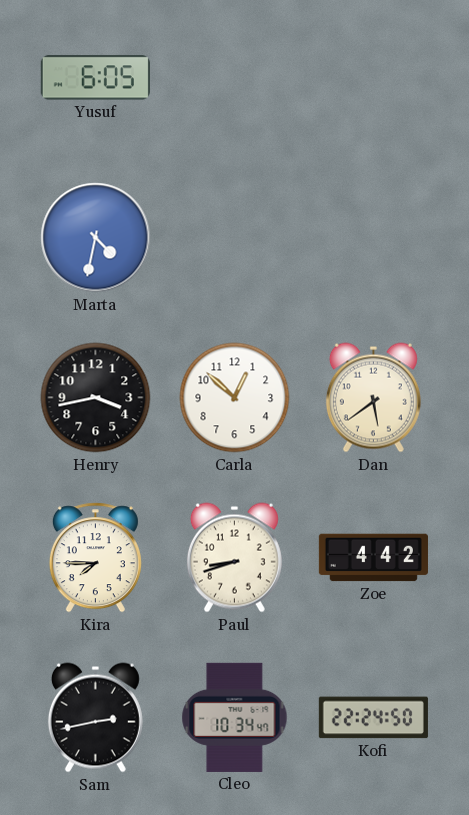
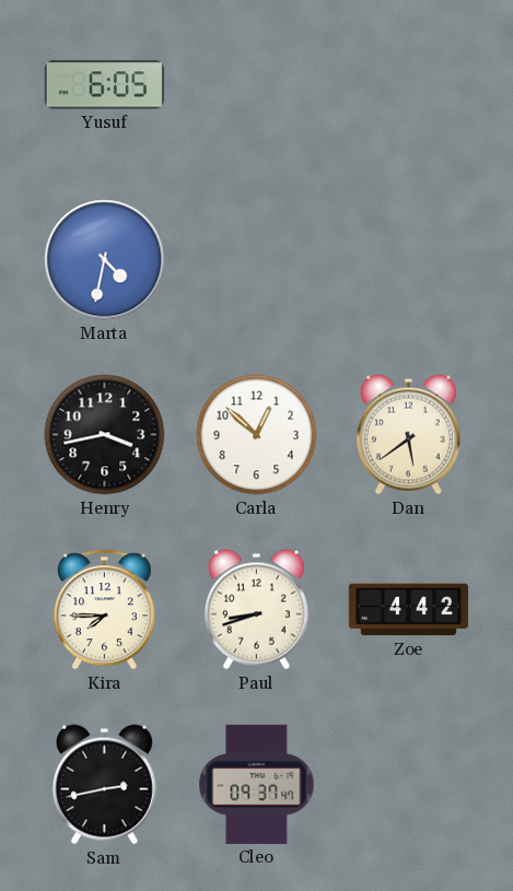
Cleo: 10:34 -> 09:37 (257, 784)
Kofi: 22:24 -> none (373, 718)
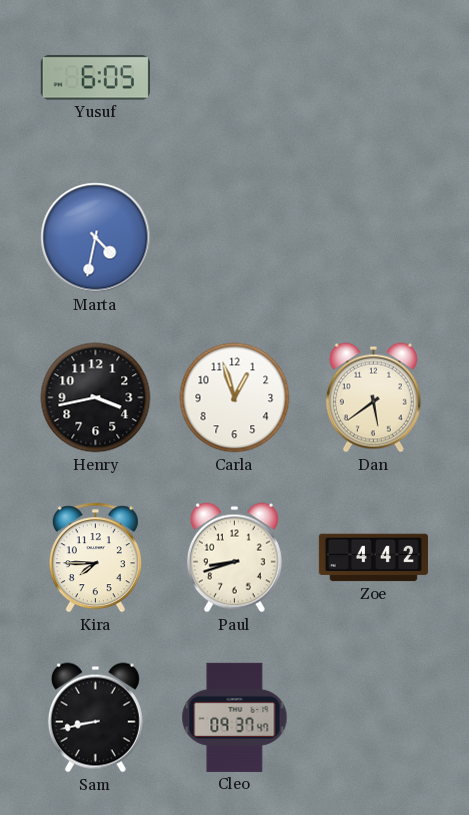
Carla: 12:52 -> 12:57 (235, 398)
Sam: 2:43 -> 8:43 (95, 718)
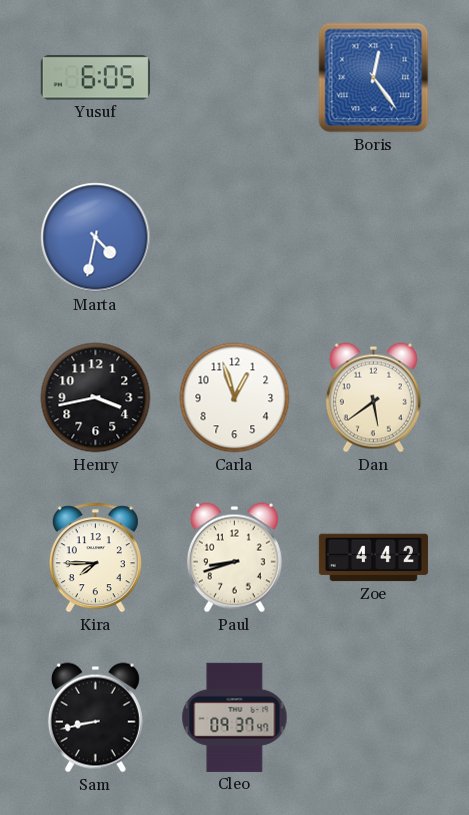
Boris: none -> 12:24 (374, 78)
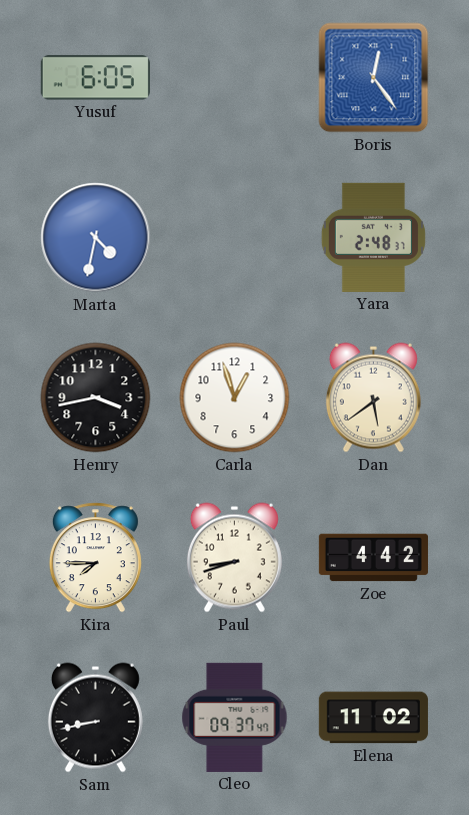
Yara: none -> 2:48 (373, 237)
Elena: none -> 11:02 (373, 718)
